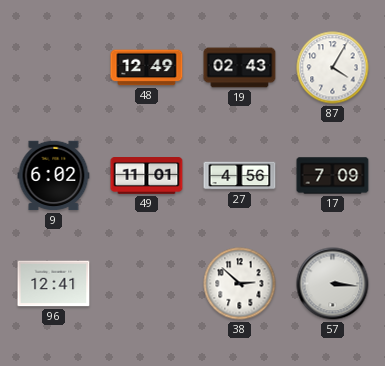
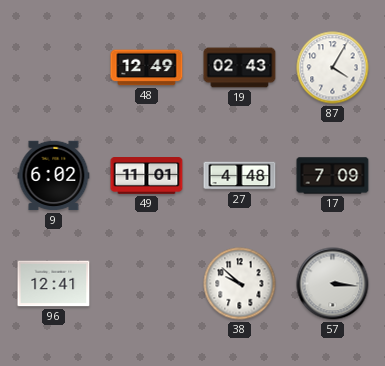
27: 4:56 -> 4:48 (240, 176)
38: 2:52 -> 9:52 (240, 284)
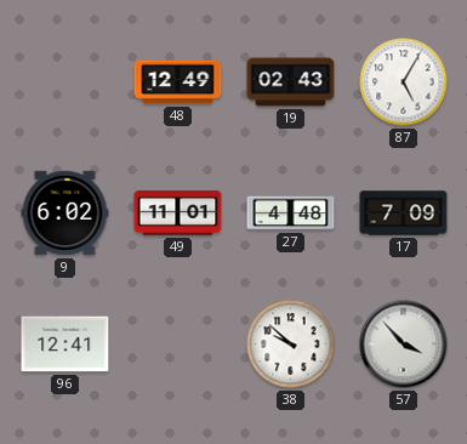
87: 4:05 -> 5:05 (404, 82)
57: 3:16 -> 3:53 (404, 345)
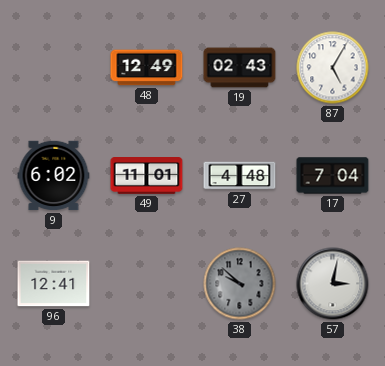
17: 7:09 -> 7:04 (333, 176)
38 dial: white -> grey (240, 284)
57: 3:53 -> 3:02 (333, 284)
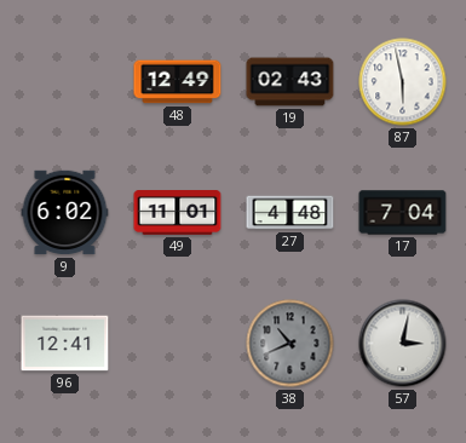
87: 5:05 -> 5:58 (403, 82)
38: 9:52 -> 10:41 (290, 344)
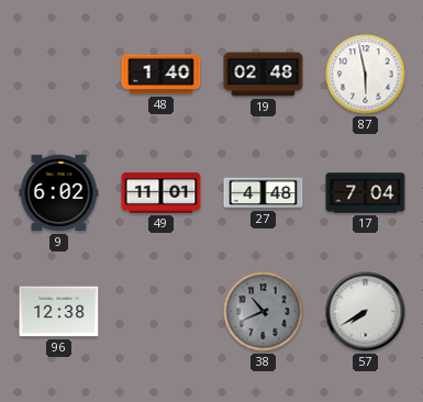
48: 12:49 -> 1:40 (162, 75)
19: 02:43 -> 02:48 (264, 75)
96: 12:41 -> 12:38 (59, 312)
57: 3:02 -> 7:40 (366, 312)
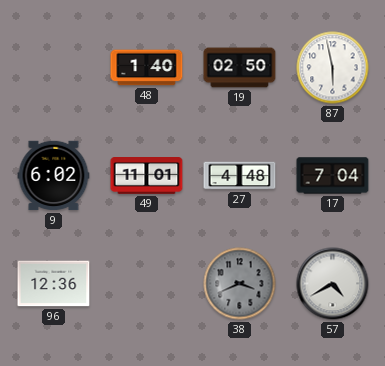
19: 02:48 -> 02:50 (240, 68)
96: 12:38 -> 12:36 (54, 284)
38: 10:41 -> 3:41 (240, 284)
57: 7:40 -> 4:40 (333, 284)
